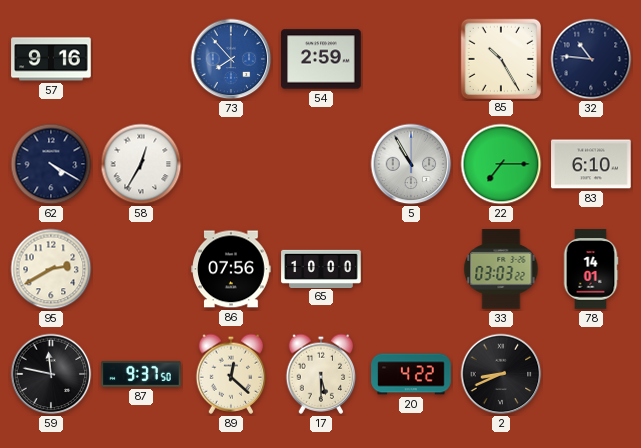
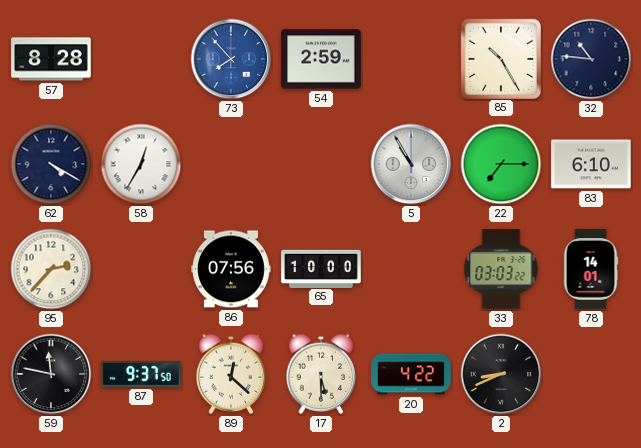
57: 9:16 -> 8:28 (51, 59)
95: 2:40 -> 2:37 (51, 269)
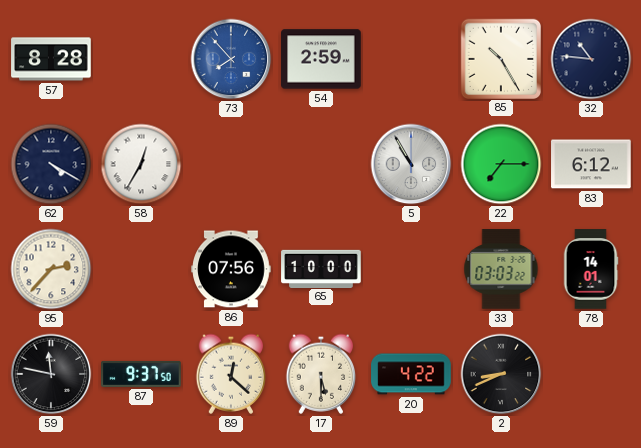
83: 6:10 -> 6:12 (591, 164)
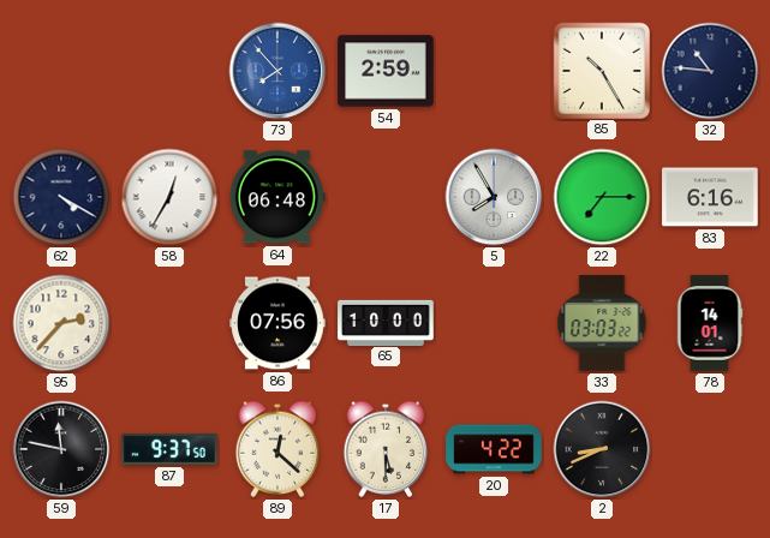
57: 8:28 -> none (51, 59)
64: none -> 06:48 (277, 197)
5: 10:55 -> 7:55 (494, 197)
83: 6:12 -> 6:16 (710, 197)
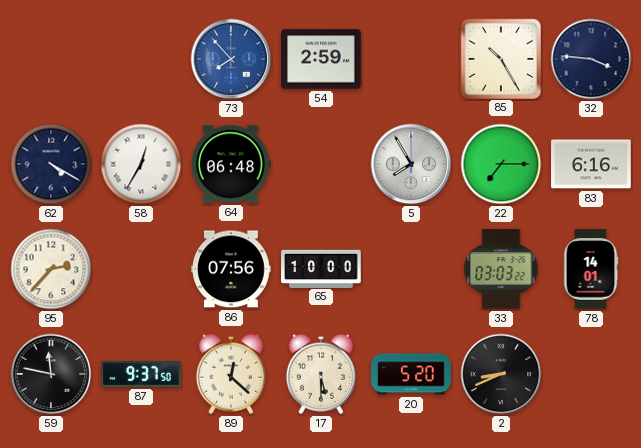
32: 10:46 -> 3:46 (591, 59)
20: 4:22 -> 5:20 (411, 374)
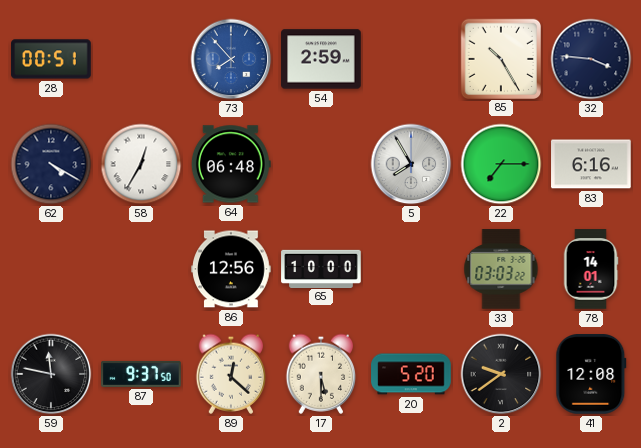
28: none -> 00:51 (51, 59)
95: 2:37 -> none (51, 269)
86: 07:56 -> 12:56 (231, 269)
2: 8:41 -> 9:39 (501, 374)
41: none -> 12:08 (591, 374)
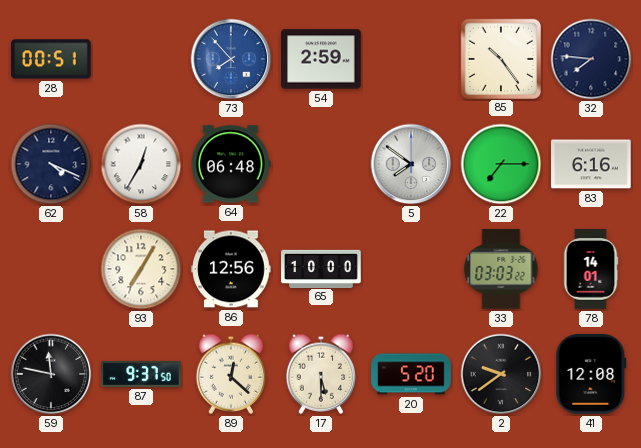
85: 10:25 -> 10:24 (500, 58)
32: 3:46 -> 7:46 (591, 59)
62: 4:20 -> 4:19 (51, 164)
5: 7:55 -> 7:51 (411, 164)
93: none -> 7:05 (141, 269)
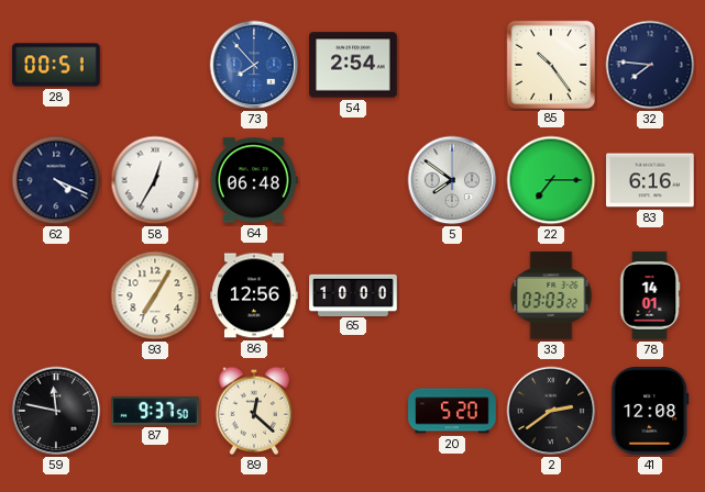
54: 2:59 -> 2:54 (353, 65)
17: 5:30 -> none (321, 374)
2: 9:39 -> 2:39 (551, 411)
